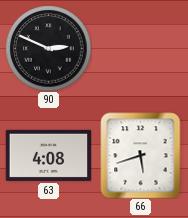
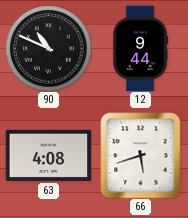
90: 2:49 -> 10:49 (48, 48)
12: none -> 9:44 (140, 48)
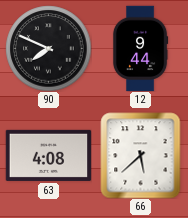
90: 10:49 -> 7:49 (48, 48)
66: 5:42 -> 5:38 (141, 155)
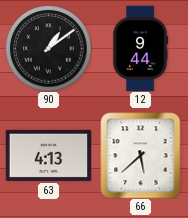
90: 7:49 -> 1:09 (48, 48)
63: 4:08 -> 4:13 (48, 155)
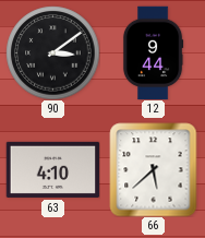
90: 1:09 -> 3:09 (52, 52)
63: 4:13 -> 4:10 (52, 169)
